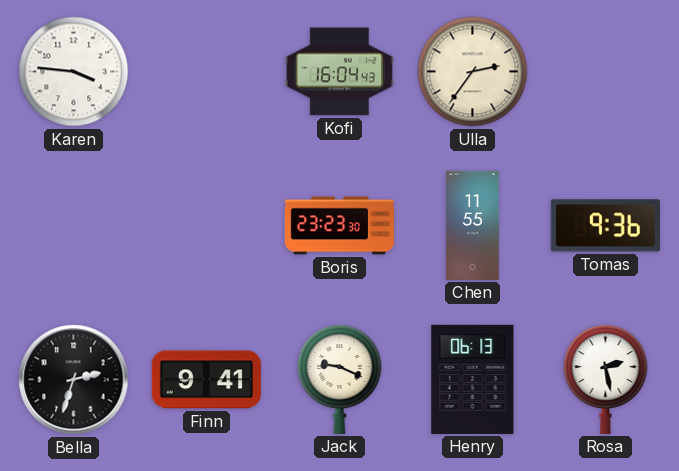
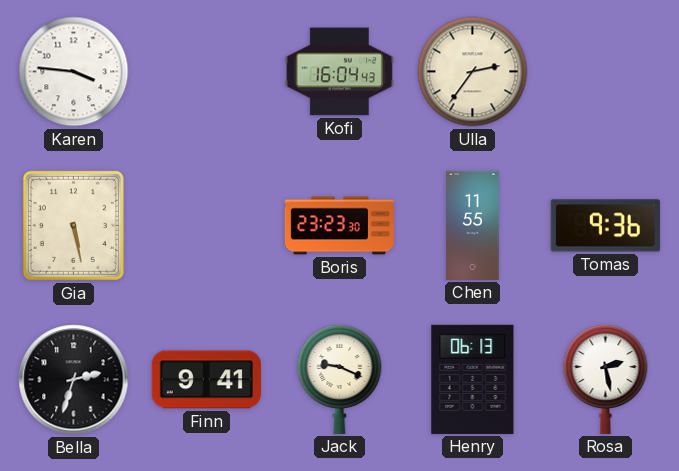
Gia: none -> 5:28 (73, 225)
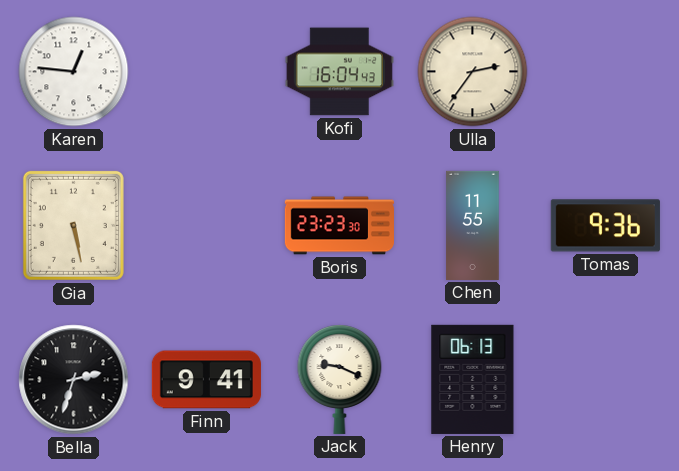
Karen: 3:46 -> 12:46 (74, 72)
Rosa: 2:28 -> none (606, 379)
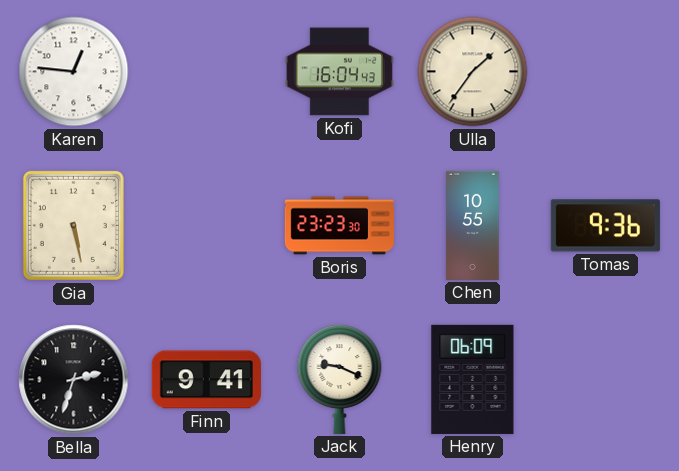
Ulla: 2:36 -> 1:36 (473, 72)
Chen: 11:55 -> 10:55 (473, 225)
Henry: 06:13 -> 06:09 (473, 379)
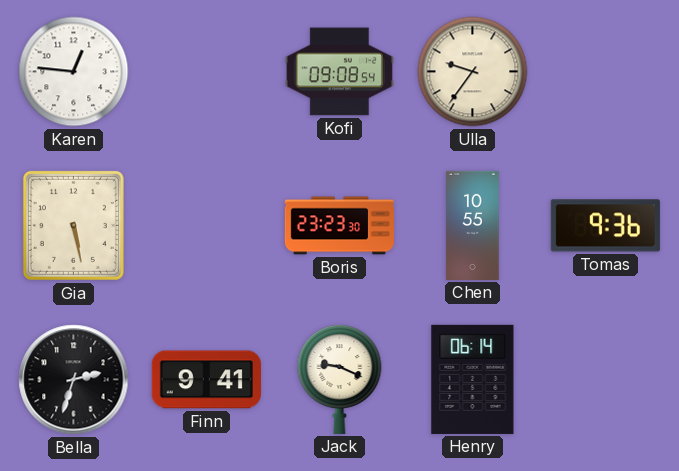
Kofi: 16:04 -> 09:08 (339, 72)
Ulla: 1:36 -> 9:36 (473, 72)
Henry: 06:09 -> 06:14 (473, 379)
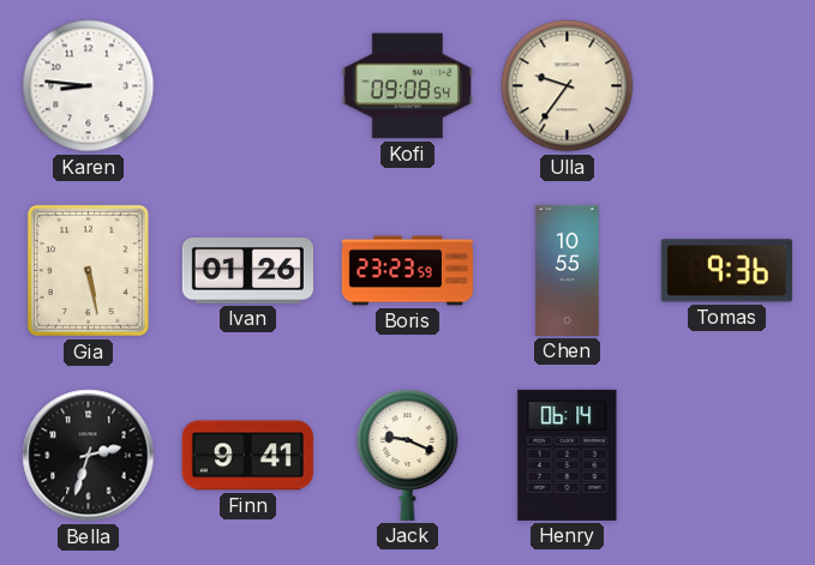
Karen: 12:46 -> 8:46 (89, 86)
Ivan: none -> 01:26 (247, 271)
Boris: 23:23:30 -> 23:23:59 (407, 271)
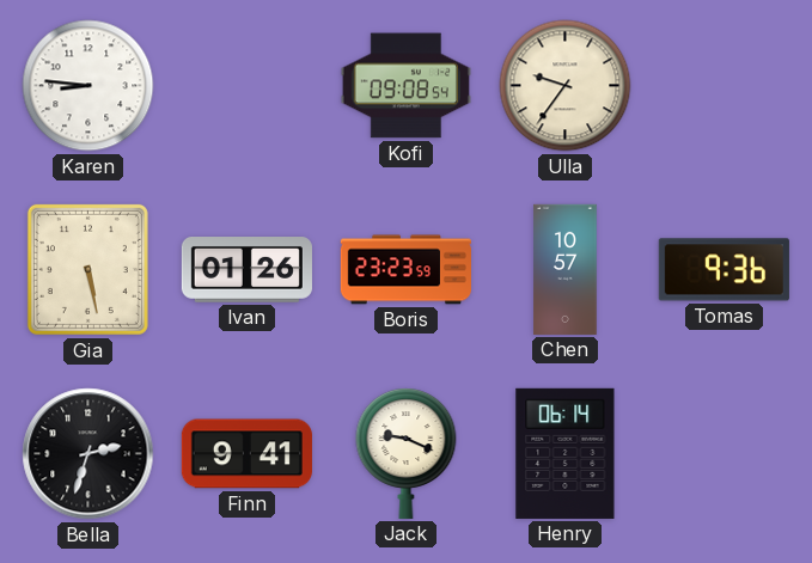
Chen: 10:55 -> 10:57 (566, 269)
